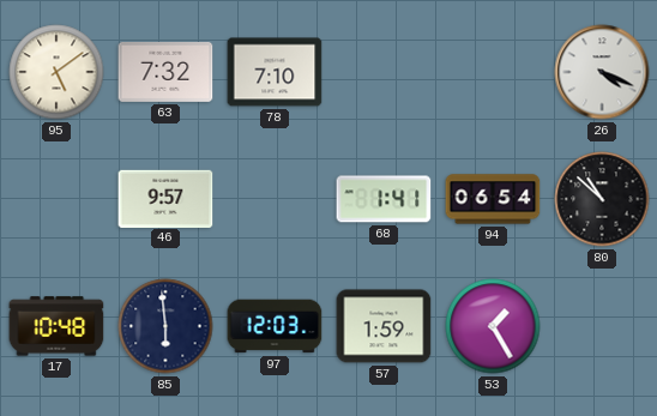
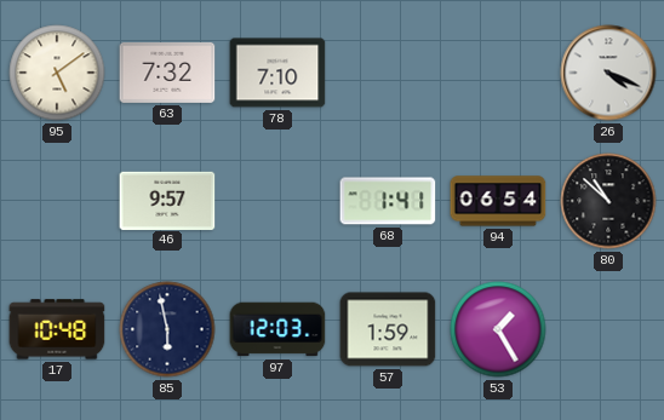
85: 5:59 -> 5:58 (167, 329)
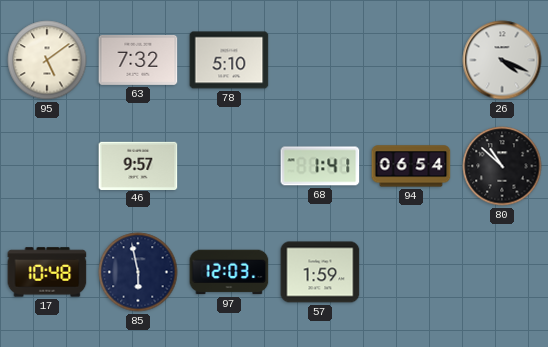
78: 7:10 -> 5:10 (229, 60)
53: 1:25 -> none (498, 329)
